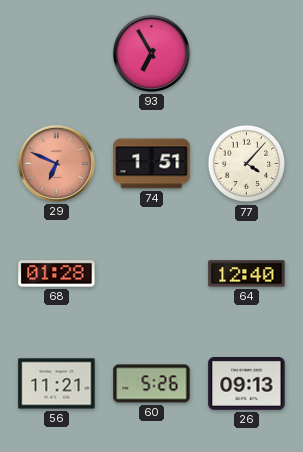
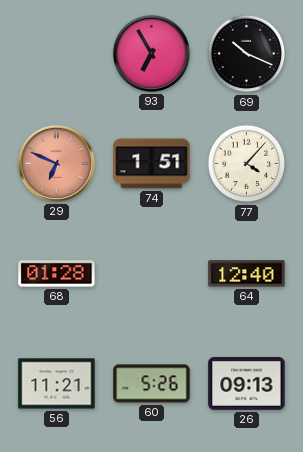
69: none -> 10:19 (247, 54)
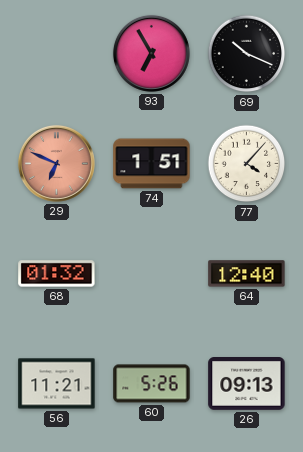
68: 01:28 -> 01:32 (57, 274)
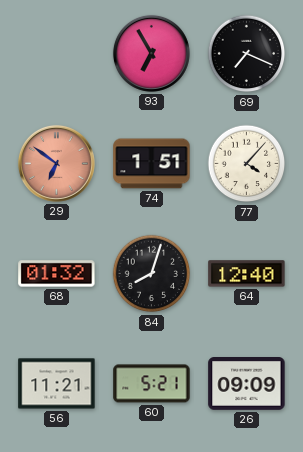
69: 10:19 -> 7:19 (247, 54)
29: 6:49 -> 6:51 (56, 163)
84: none -> 8:03 (152, 274)
60: 5:26 -> 5:21 (152, 384)
26: 09:13 -> 09:09 (247, 384)
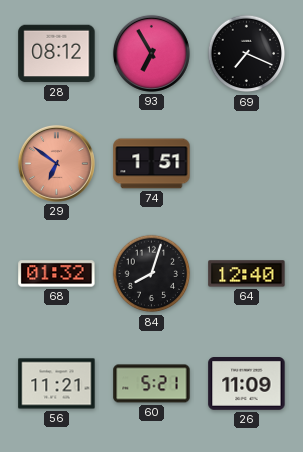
28: none -> 08:12 (57, 54)
77: 4:07 -> none (247, 164)
26: 09:09 -> 11:09 (247, 384)
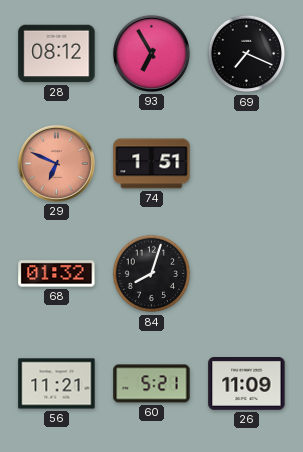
29: 6:51 -> 6:49 (56, 163)
64: 12:40 -> none (247, 274)
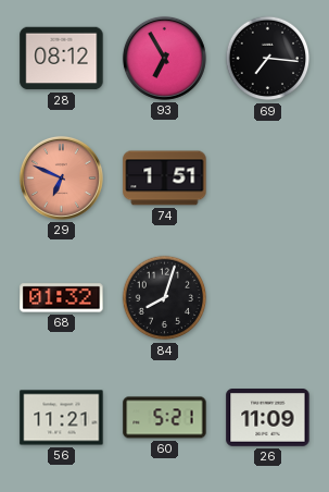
69: 7:19 -> 7:16 (268, 59)
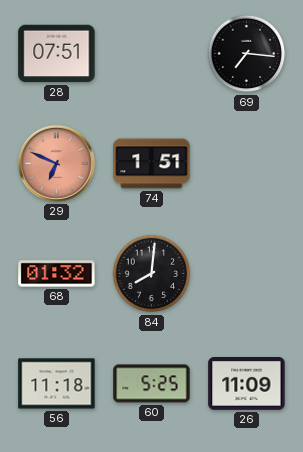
28: 08:12 -> 07:51 (57, 54)
93: 6:55 -> none (164, 58)
84: 8:03 -> 8:01 (152, 274)
56: 11:21 -> 11:18 (57, 384)
60: 5:21 -> 5:25 (152, 384)
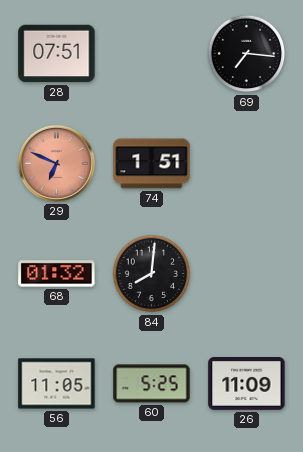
56: 11:18 -> 11:05 (57, 384)
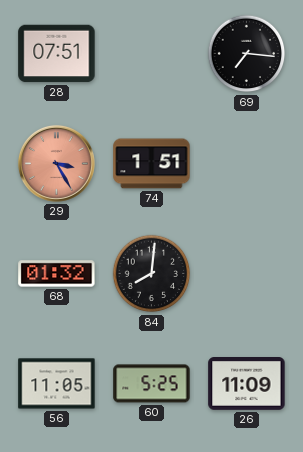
29: 6:49 -> 3:25 (56, 163)
